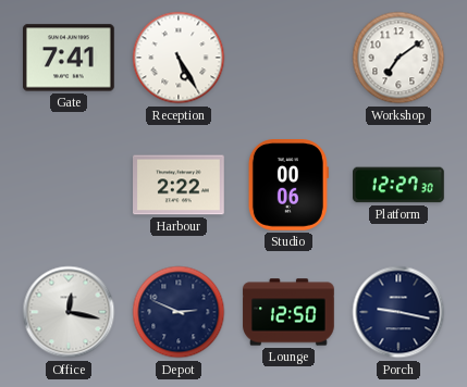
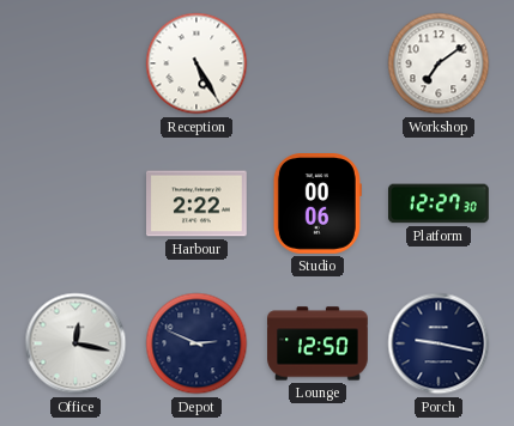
Gate: 7:41 -> none (70, 58)
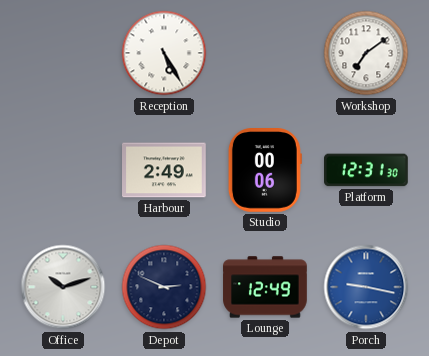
Harbour: 2:22 -> 2:49 (165, 170)
Platform: 12:27 -> 12:31 (367, 170)
Office: 12:17 -> 10:12 (63, 287)
Lounge: 12:50 -> 12:49 (265, 287)
Porch dial: navy -> blue (366, 287)
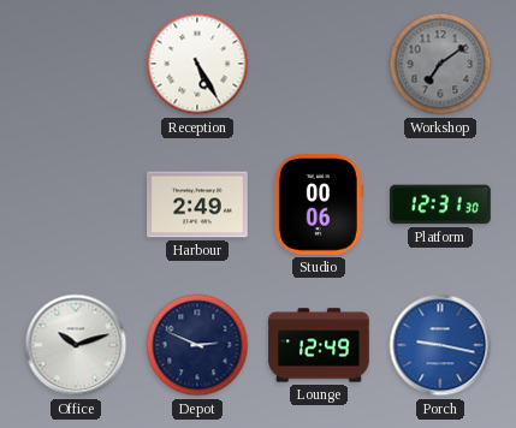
Workshop dial: white -> grey (440, 64)
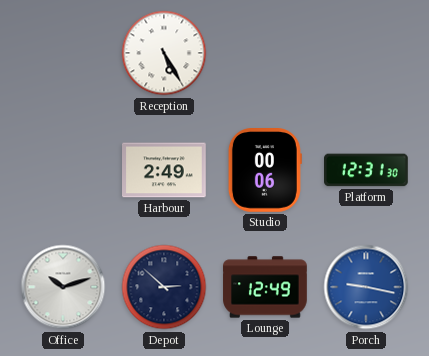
Workshop: 7:09 -> none (440, 64)
Depot: 2:49 -> 2:52 (164, 287)
